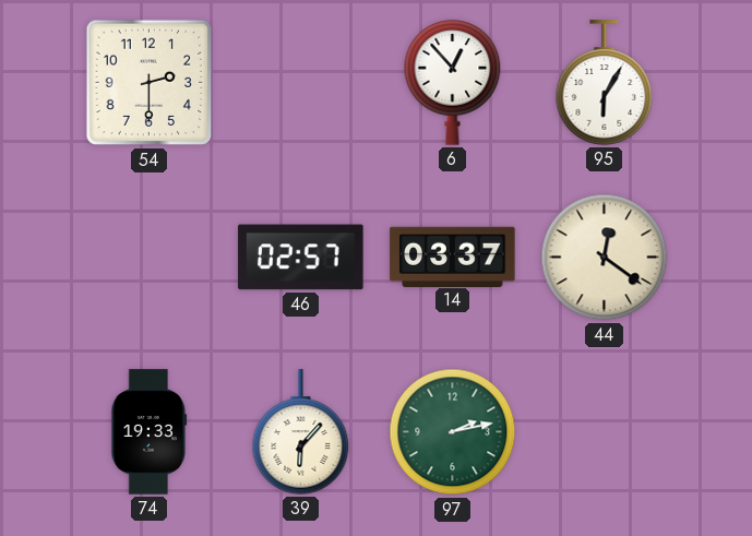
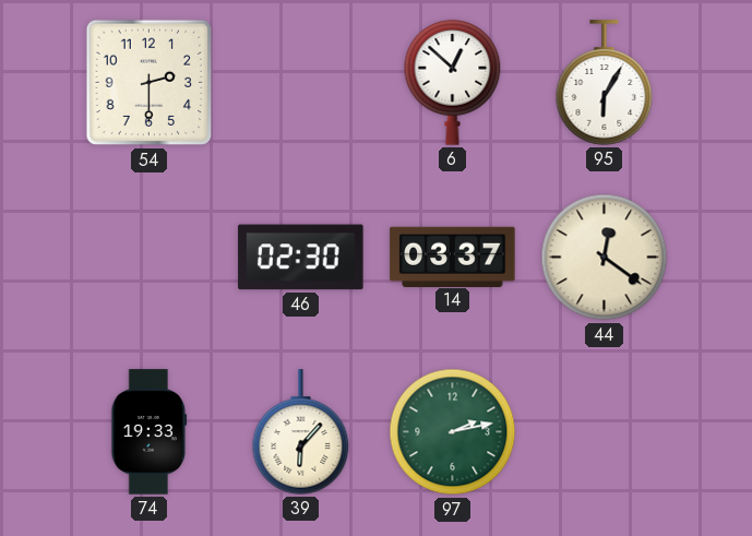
6: 12:53 -> 12:52 (453, 82)
46: 02:57 -> 02:30 (301, 258)
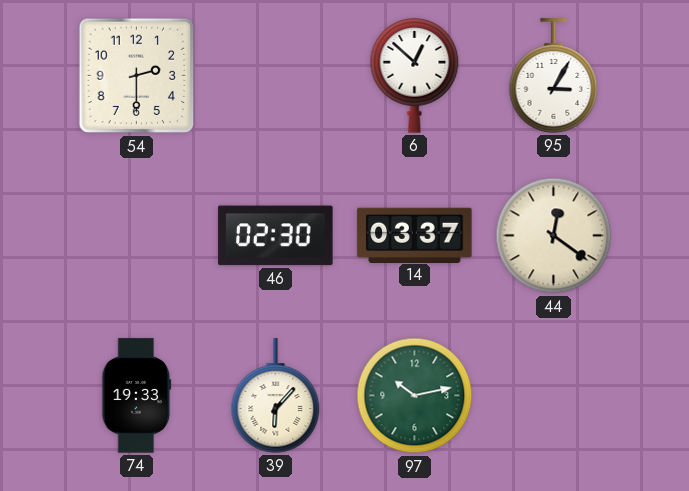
95: 6:05 -> 3:05 (554, 76)
97: 2:13 -> 10:13 (415, 396)
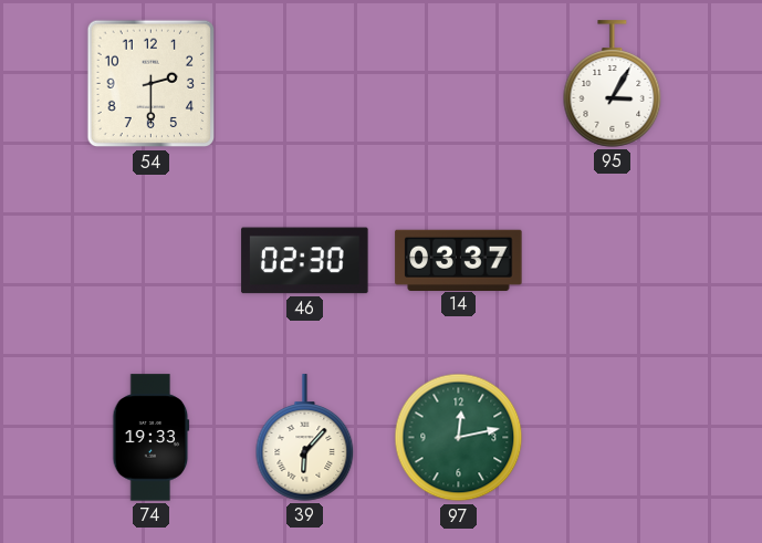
6: 12:52 -> none (415, 75)
44: 12:21 -> none (554, 236)
97: 10:13 -> 12:13 (459, 438)
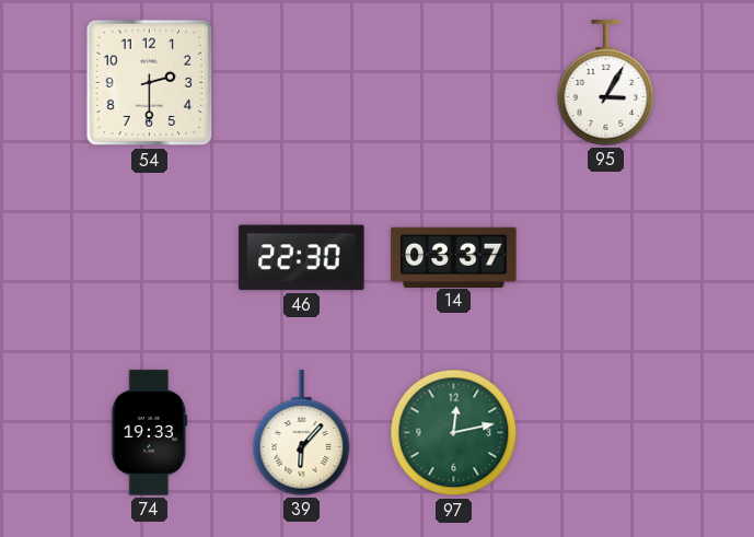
46: 02:30 -> 22:30 (302, 258)
